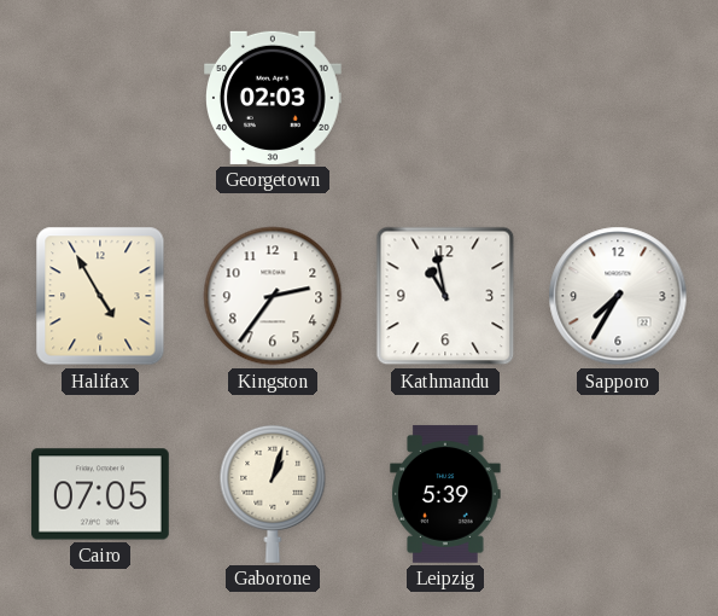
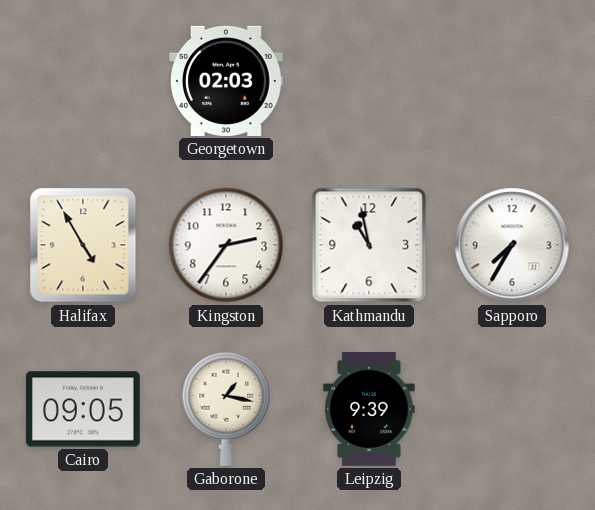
Cairo: 07:05 -> 09:05 (83, 409)
Gaborone: 1:03 -> 1:17 (226, 409)
Leipzig: 5:39 -> 9:39 (369, 409)
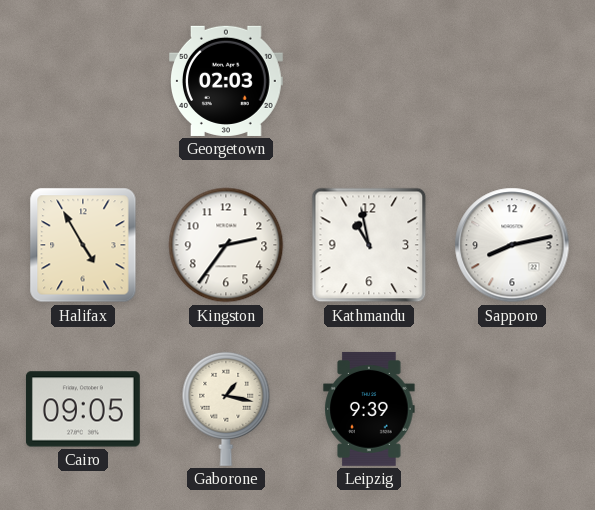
Sapporo: 7:35 -> 8:13 (512, 245)
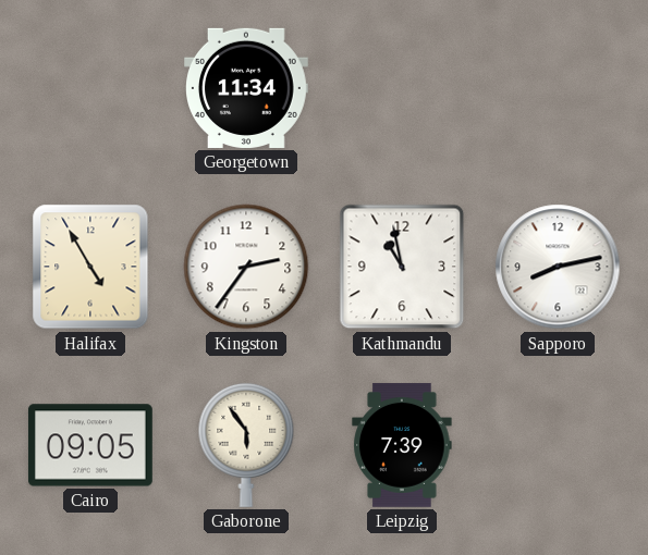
Georgetown: 02:03 -> 11:34 (247, 88)
Gaborone: 1:17 -> 5:54 (246, 445)
Leipzig: 9:39 -> 7:39 (402, 445)
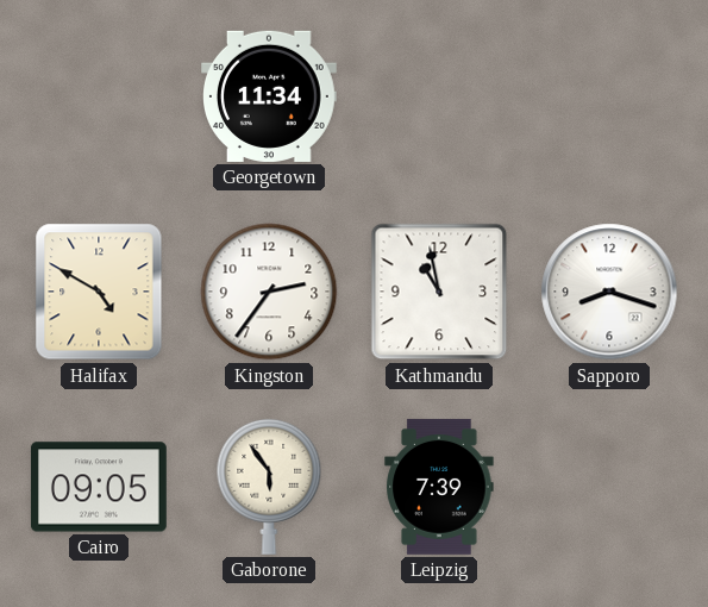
Halifax: 4:55 -> 4:50 (99, 292)
Sapporo: 8:13 -> 8:18 (609, 292)
